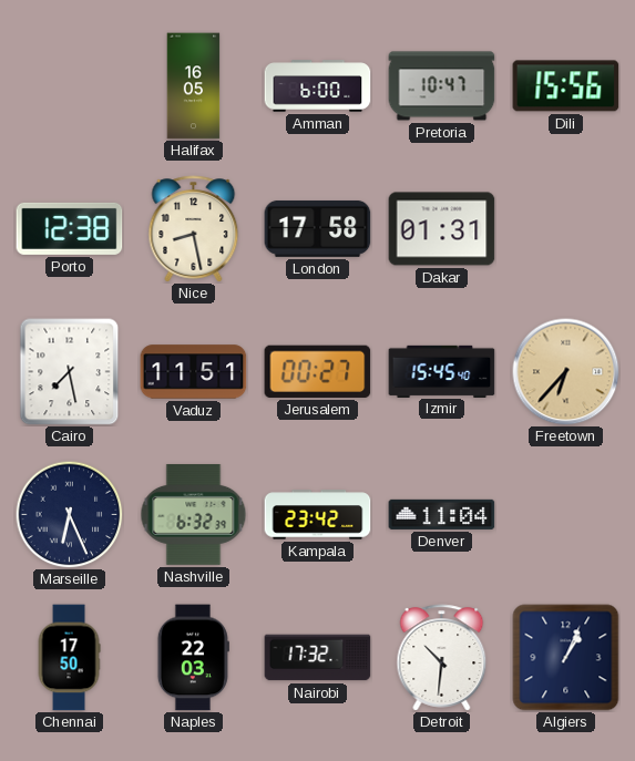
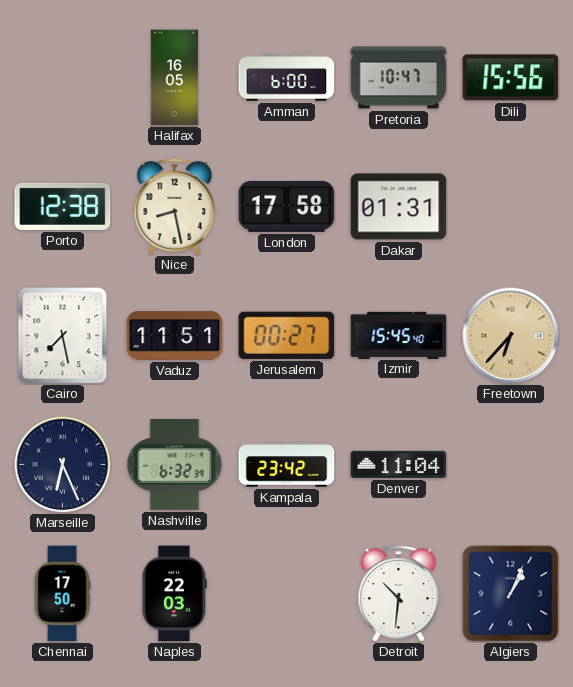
Nairobi: 17:32 -> none (318, 658)
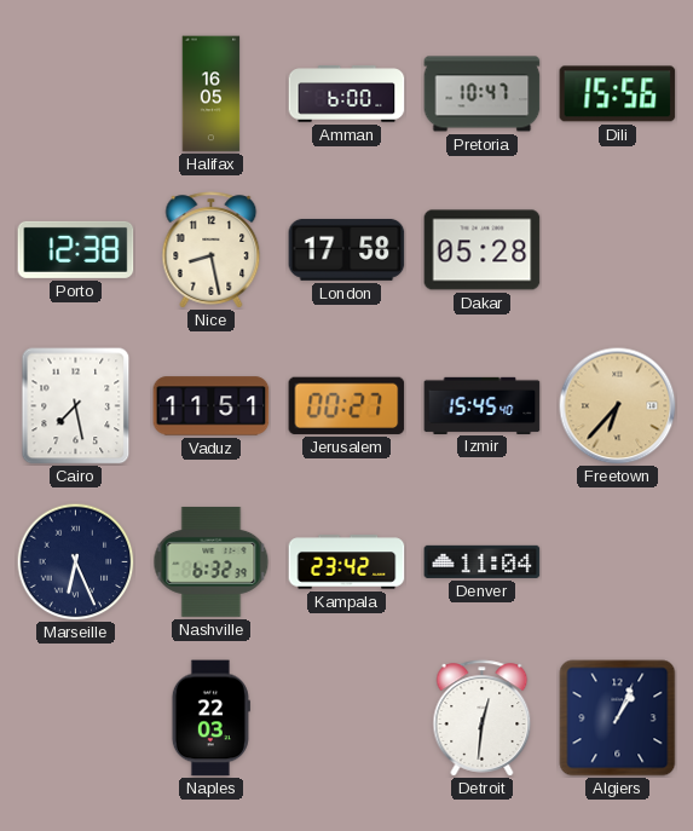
Dakar: 01:31 -> 05:28 (483, 250)
Chennai: 17:50 -> none (62, 594)
Detroit: 10:31 -> 12:31 (483, 719)
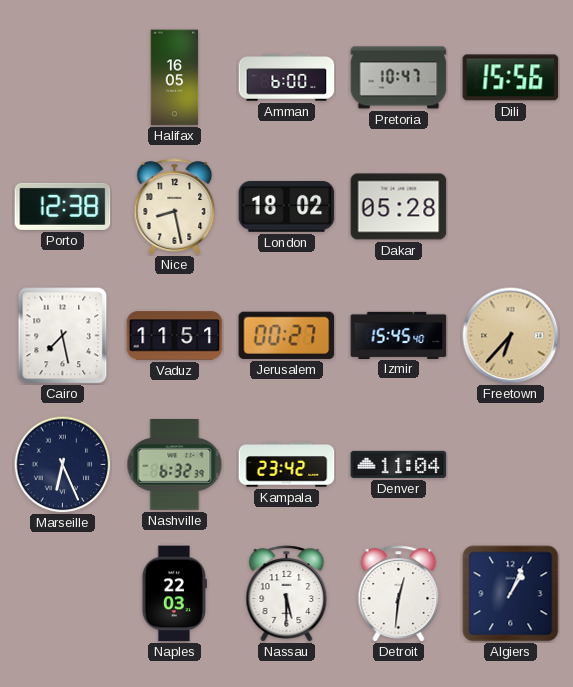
London: 17:58 -> 18:02 (287, 206)
Nassau: none -> 5:30 (287, 594)
